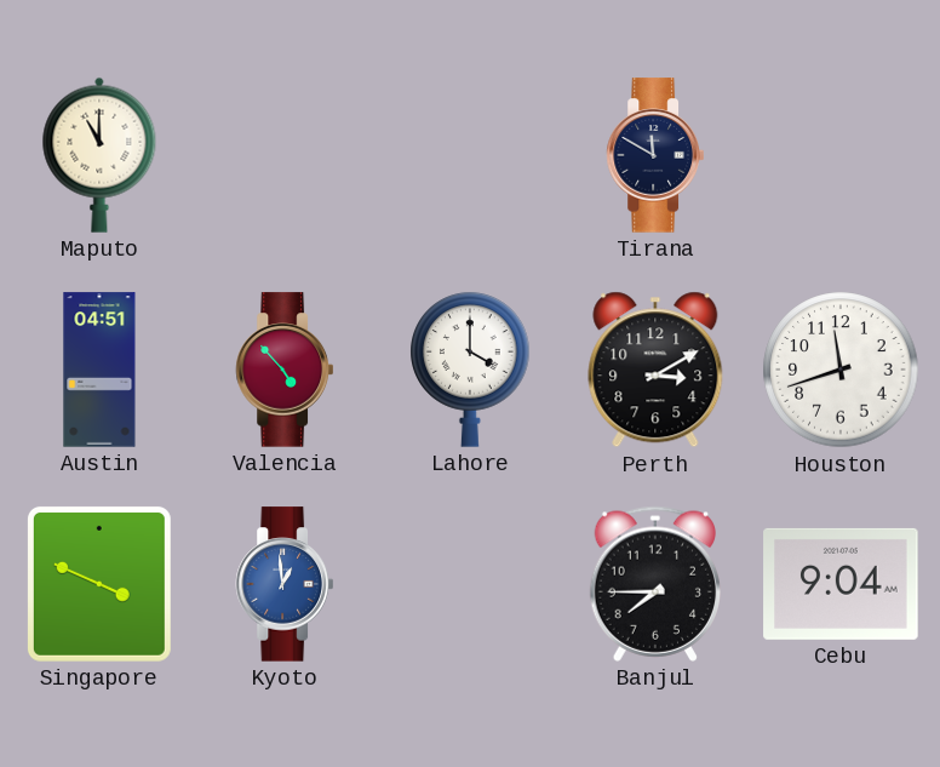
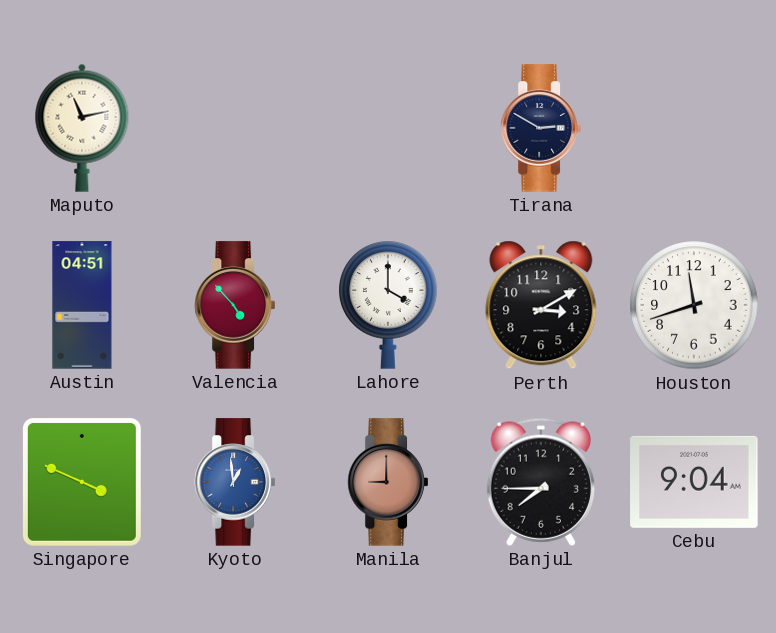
Maputo: 11:00 -> 11:13 (82, 128)
Tirana: 11:50 -> 2:50 (540, 128)
Manila: none -> 9:00 (387, 482)
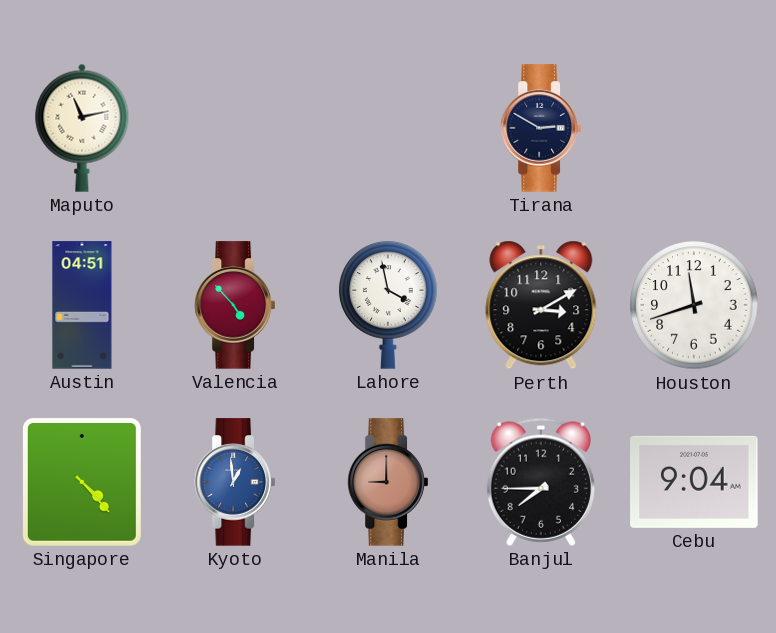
Lahore: 4:00 -> 3:58 (388, 305)
Singapore: 3:49 -> 4:23 (82, 482)
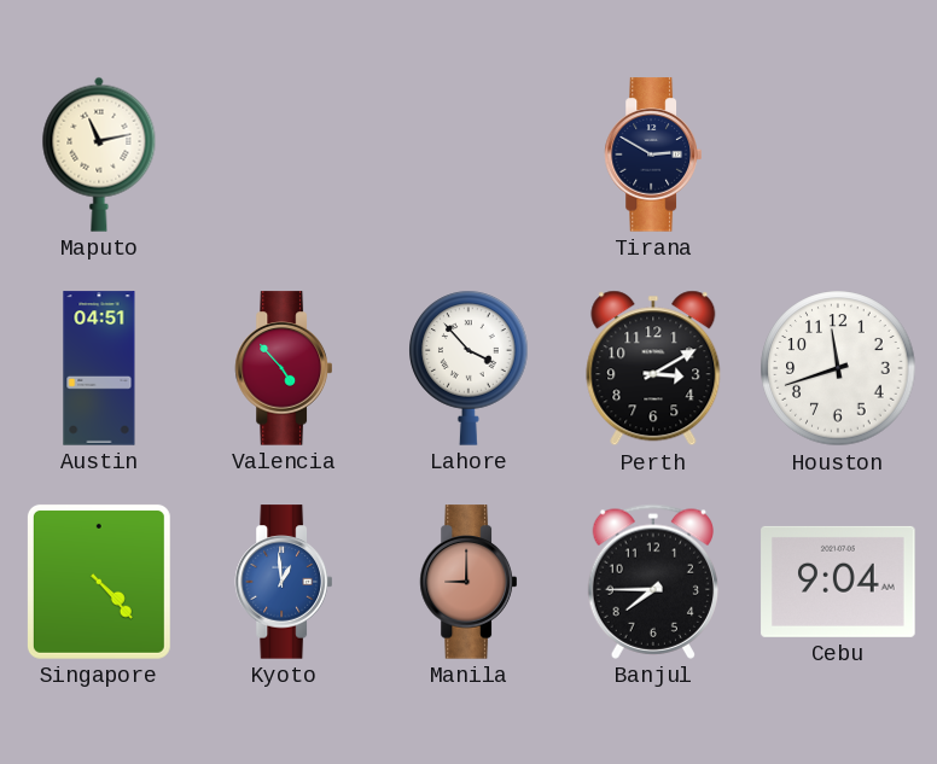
Lahore: 3:58 -> 3:53 (468, 368)
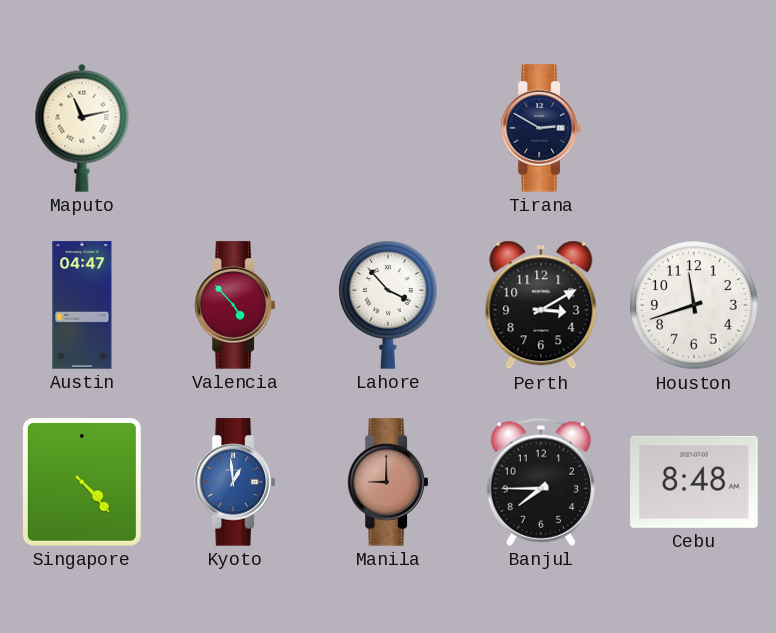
Austin: 04:51 -> 04:47 (82, 305)
Cebu: 9:04 -> 8:48 (694, 482)
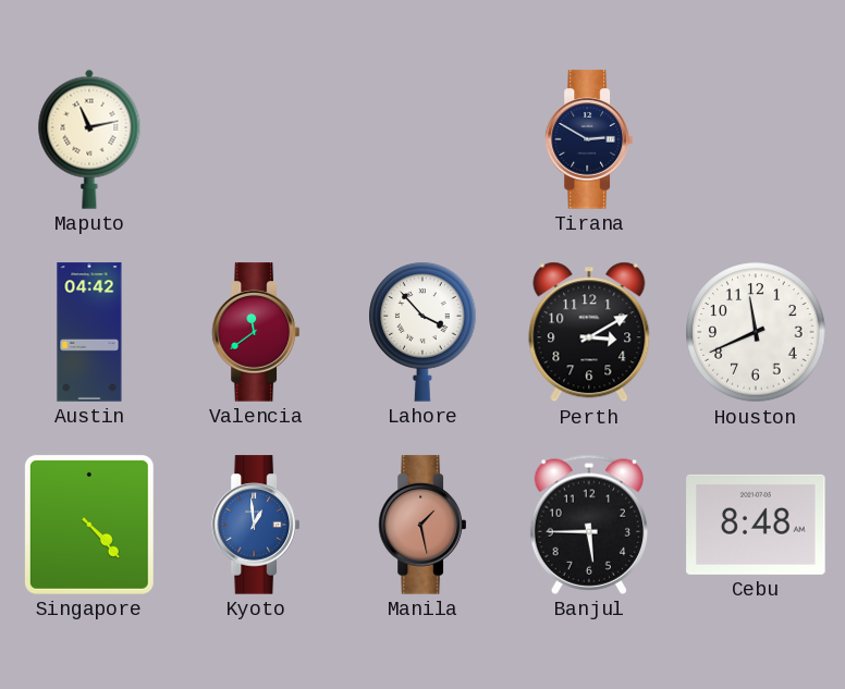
Austin: 04:47 -> 04:42 (89, 332)
Valencia: 4:53 -> 11:39 (255, 332)
Houston: 11:42 -> 11:41 (756, 332)
Manila: 9:00 -> 1:28 (421, 525)
Banjul: 7:45 -> 5:45 (588, 525)
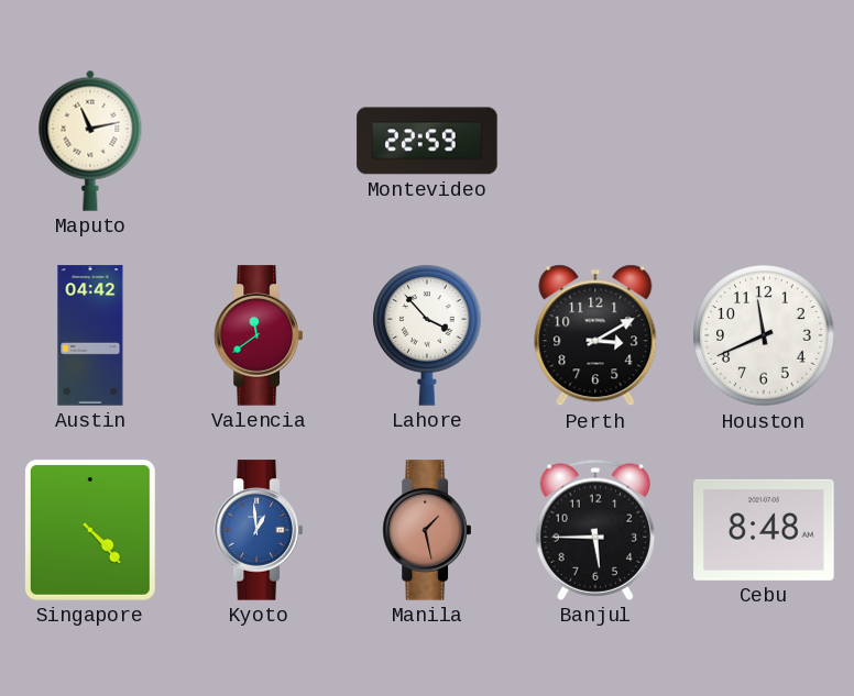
Montevideo: none -> 22:59 (427, 141)
Tirana: 2:50 -> none (588, 139)
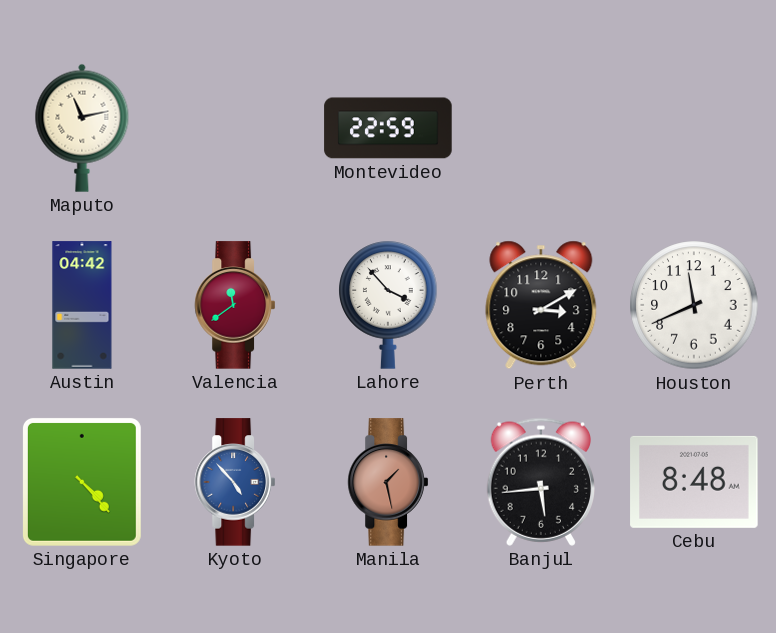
Kyoto: 12:59 -> 4:53 (234, 482)
Banjul: 5:45 -> 5:44 (540, 482)
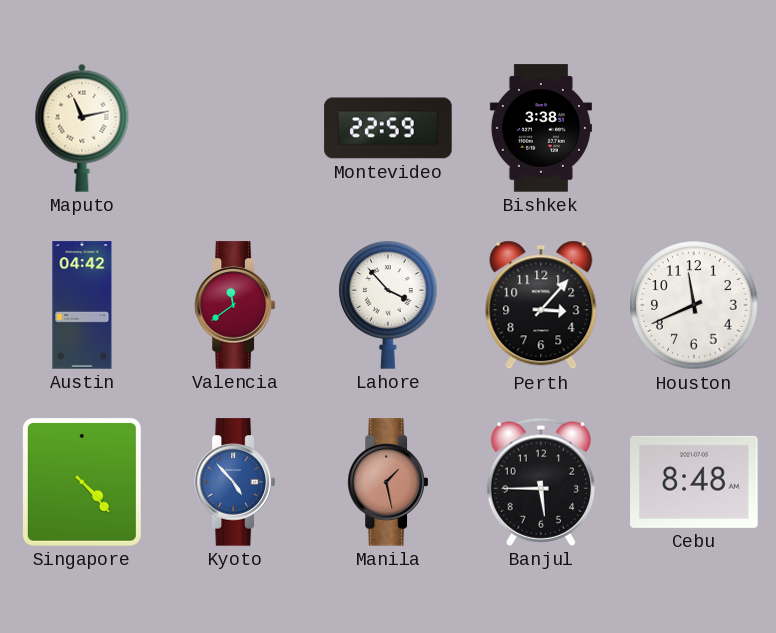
Bishkek: none -> 3:38 (541, 128)
Perth: 3:10 -> 3:07 (541, 305)
Banjul: 5:44 -> 5:45 (540, 482)
